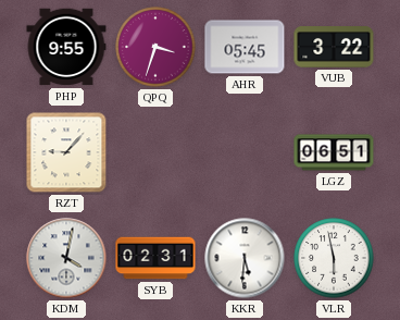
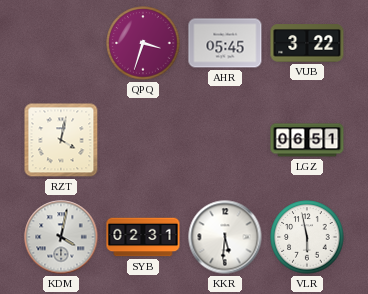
PHP: 9:55 -> none (66, 47)
RZT: 9:07 -> 4:02 (61, 140)
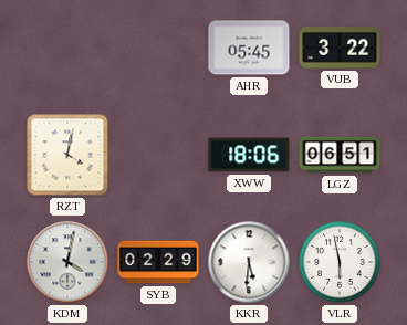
QPQ: 3:33 -> none (143, 43)
XWW: none -> 18:06 (249, 155)
SYB: 02:31 -> 02:29 (158, 262)
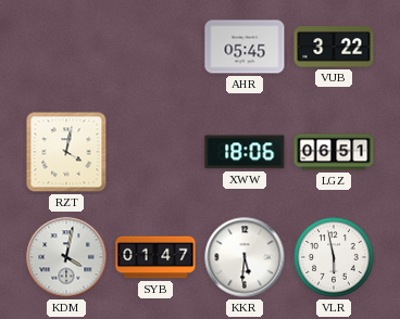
SYB: 02:29 -> 01:47 (155, 257)
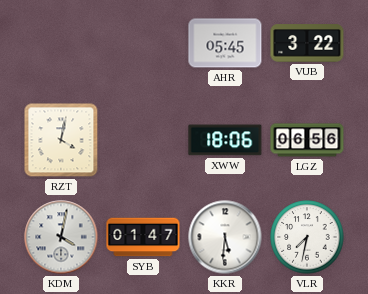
LGZ: 06:51 -> 06:56 (307, 140)
VLR: 5:58 -> 7:32 (307, 237)
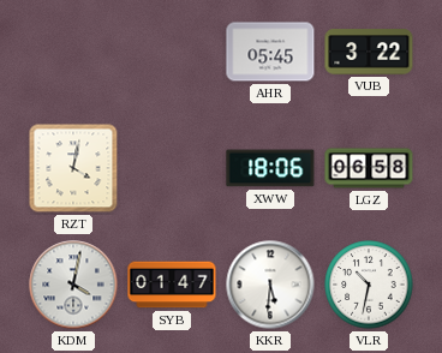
LGZ: 06:56 -> 06:58 (369, 168)
VLR: 7:32 -> 10:32 (369, 285)
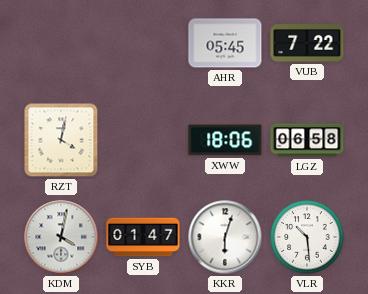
VUB: 3:22 -> 7:22 (307, 43)
KKR: 5:31 -> 6:03 (225, 237)
VLR: 10:32 -> 10:29 (307, 237)
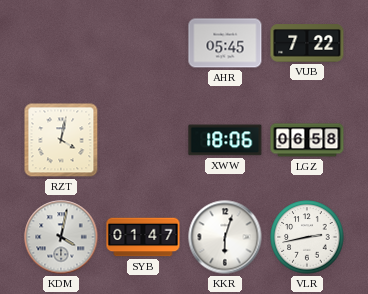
VLR: 10:29 -> 2:43 (307, 237)
